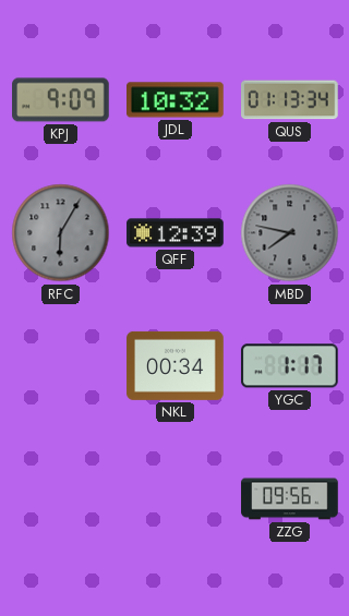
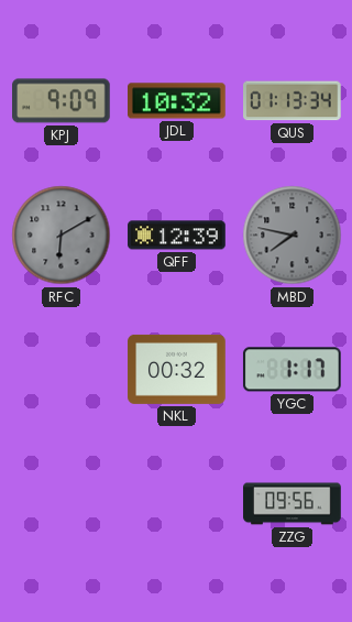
RFC: 6:05 -> 6:10 (62, 236)
NKL: 00:34 -> 00:32 (177, 369)
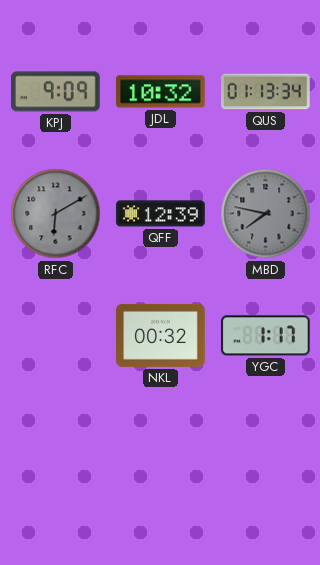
ZZG: 09:56 -> none (293, 504)
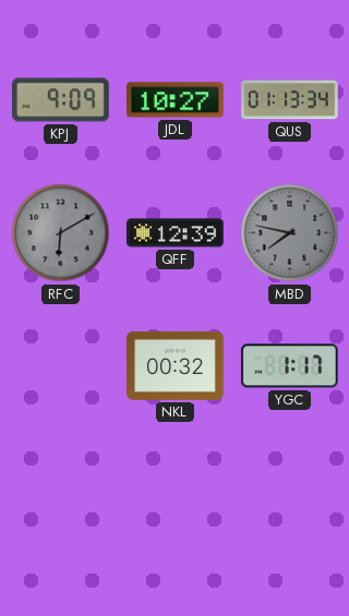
JDL: 10:32 -> 10:27 (176, 100)
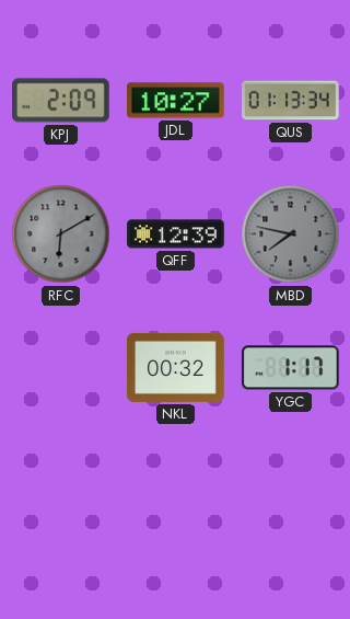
KPJ: 9:09 -> 2:09 (61, 101)
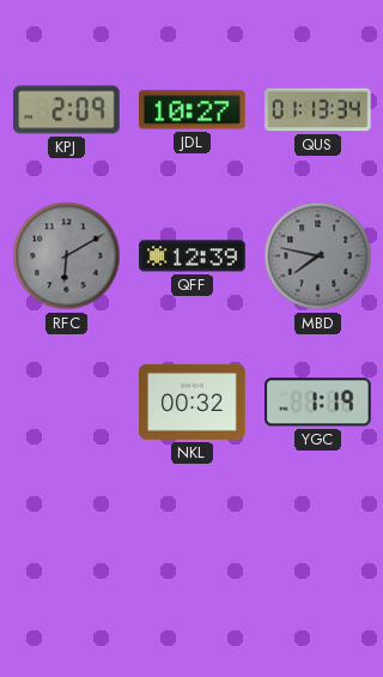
YGC: 1:17 -> 1:19 (318, 403)
